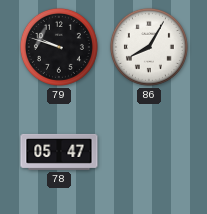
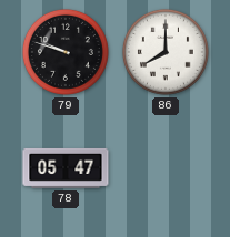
86: 8:05 -> 8:00 (166, 52)
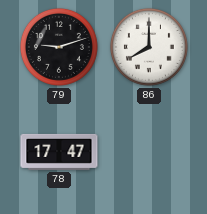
79: 9:48 -> 9:12 (59, 47)
78: 05:47 -> 17:47 (59, 152)
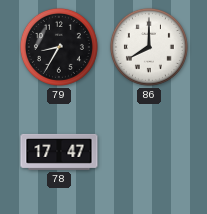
79: 9:12 -> 8:35 (59, 47)
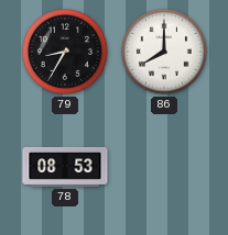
78: 17:47 -> 08:53 (65, 167)
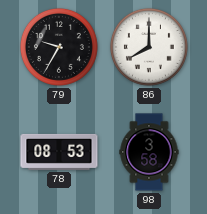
79: 8:35 -> 9:35 (59, 47)
98: none -> 3:58 (149, 152)
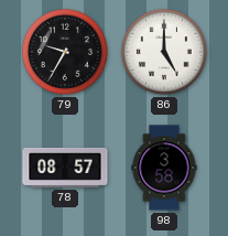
86: 8:00 -> 5:00 (164, 52)
78: 08:53 -> 08:57 (65, 168)
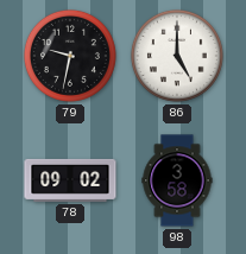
79: 9:35 -> 9:32 (70, 56)
78: 08:57 -> 09:02 (70, 180)
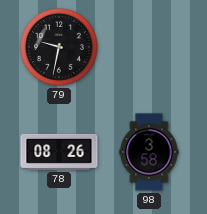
86: 5:00 -> none (177, 56)
78: 09:02 -> 08:26 (59, 152)
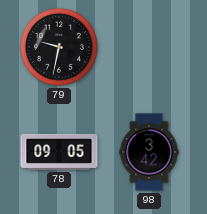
78: 08:26 -> 09:05 (59, 152)
98: 3:58 -> 3:42 (149, 152)
